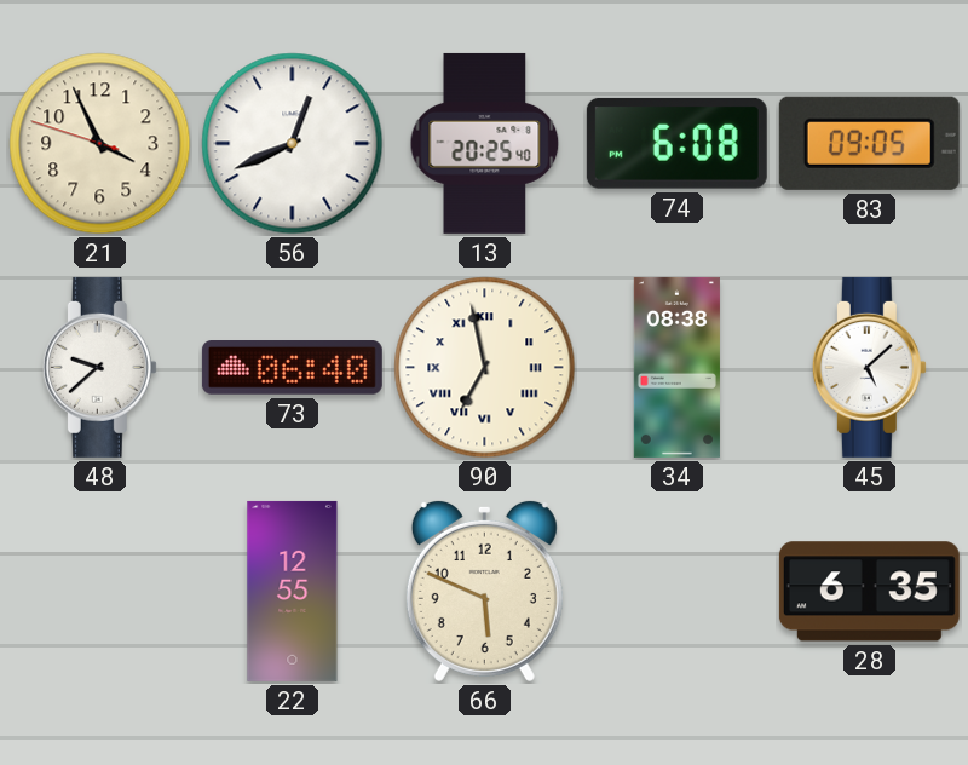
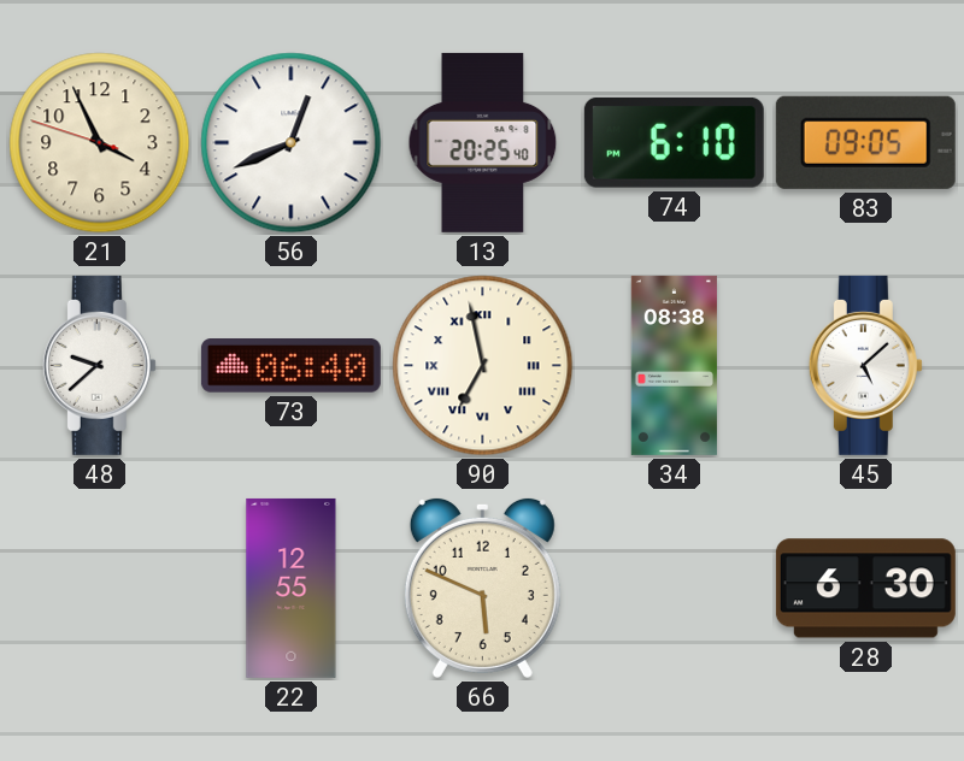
74: 6:08 -> 6:10 (674, 142)
28: 6:35 -> 6:30 (865, 589)
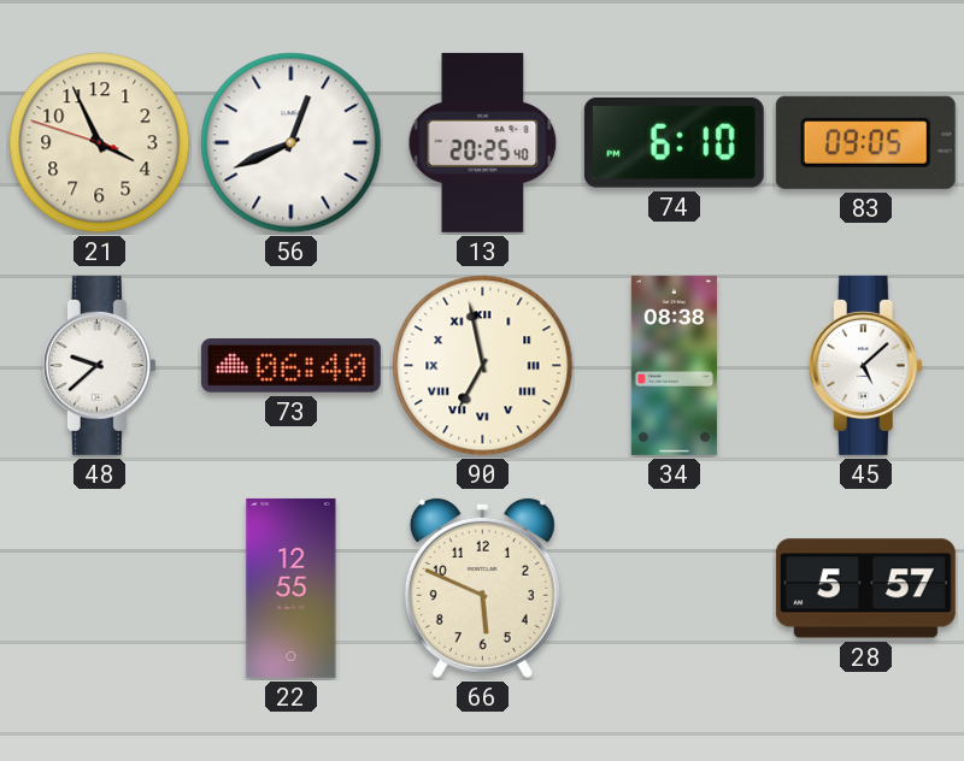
28: 6:30 -> 5:57 (865, 589)
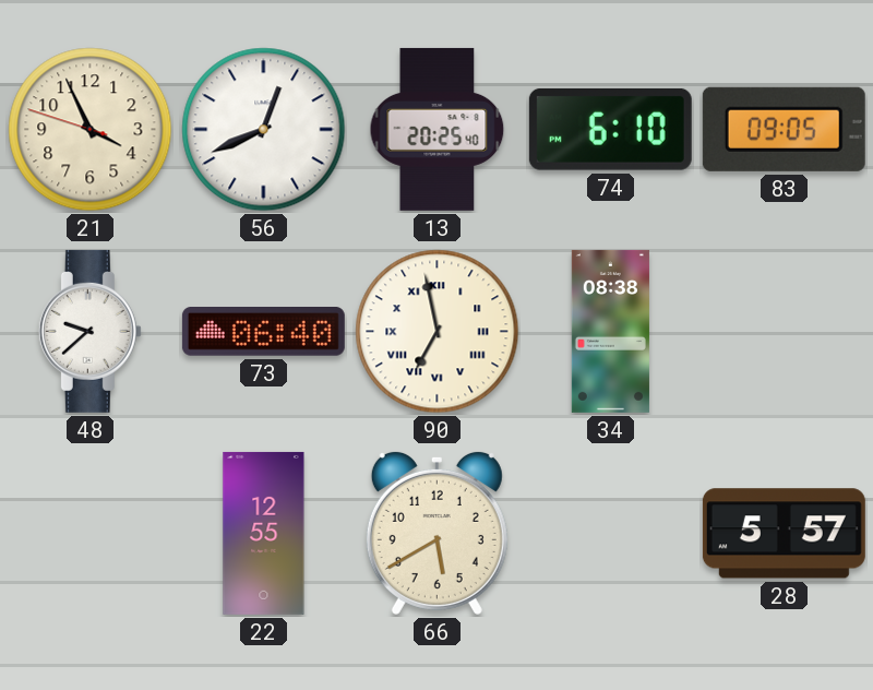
45: 5:08 -> none (865, 365)
66: 5:49 -> 5:40 (436, 533)
